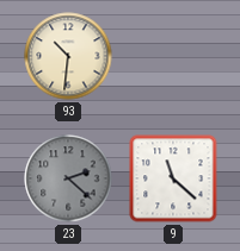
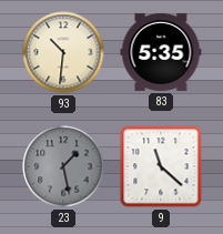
83: none -> 5:35 (161, 52)
23: 2:22 -> 1:28 (63, 166)
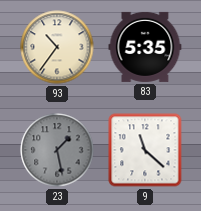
93: 10:31 -> 10:36 (57, 47)
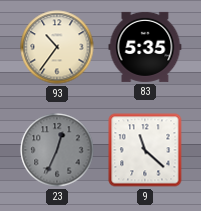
23: 1:28 -> 12:34 (57, 150)
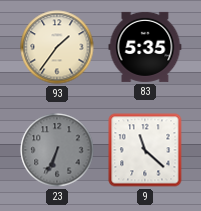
93: 10:36 -> 1:36 (57, 47)
23: 12:34 -> 6:34 (57, 150)
